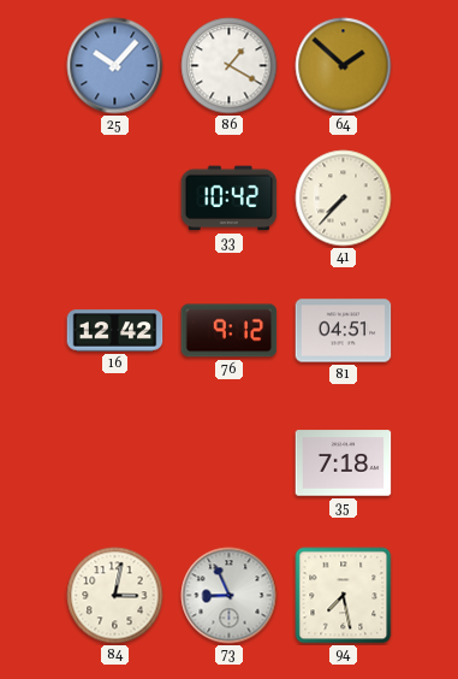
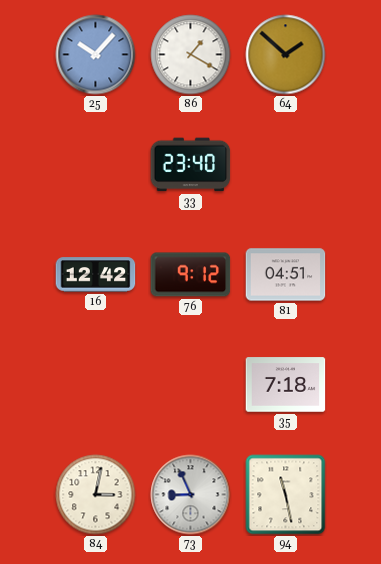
33: 10:42 -> 23:40 (191, 165)
41: 7:37 -> none (344, 199)
94: 7:28 -> 11:28 (286, 495)
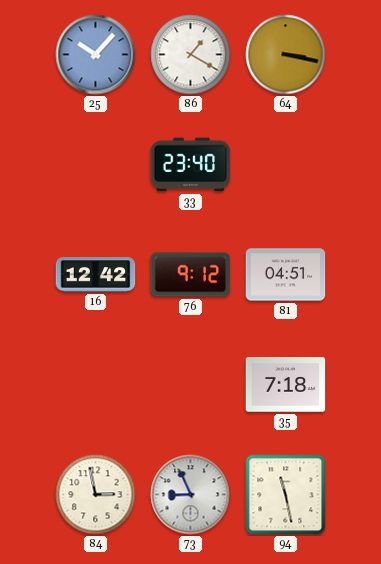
64: 1:52 -> 3:17 (286, 55)
84: 3:02 -> 2:58 (96, 495)
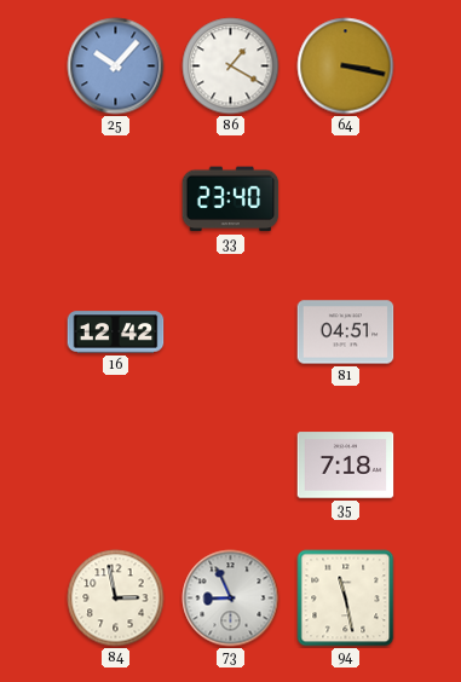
76: 9:12 -> none (191, 275)
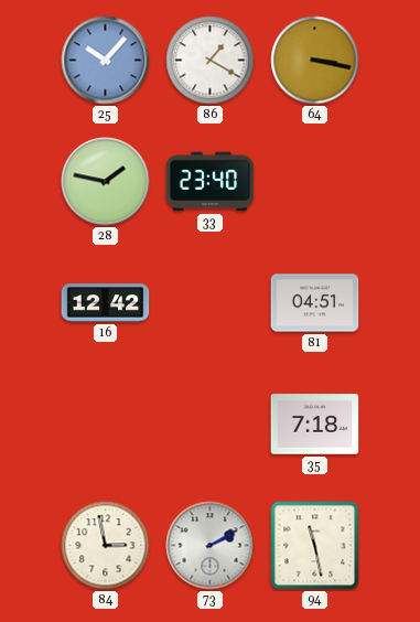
28: none -> 1:47 (106, 182)
73: 8:56 -> 2:10 (211, 546)
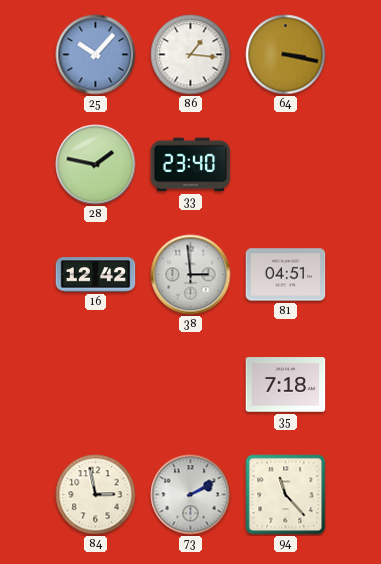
86: 1:20 -> 1:16 (191, 55)
38: none -> 2:59 (191, 275)
94: 11:28 -> 11:23 (286, 495)
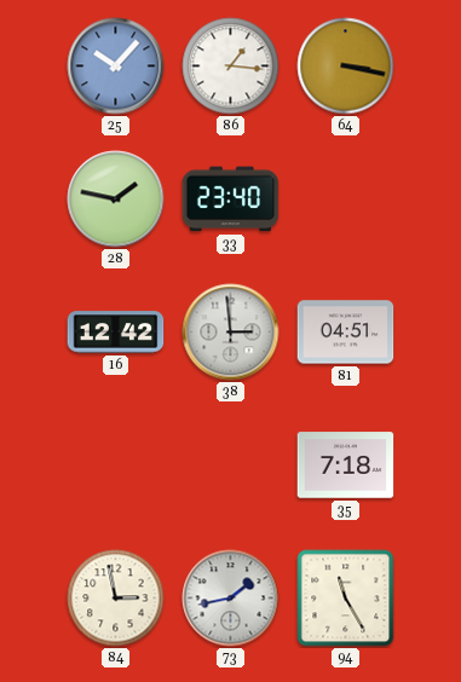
73: 2:10 -> 1:43 (231, 599)
94: 11:23 -> 11:25 (346, 599)
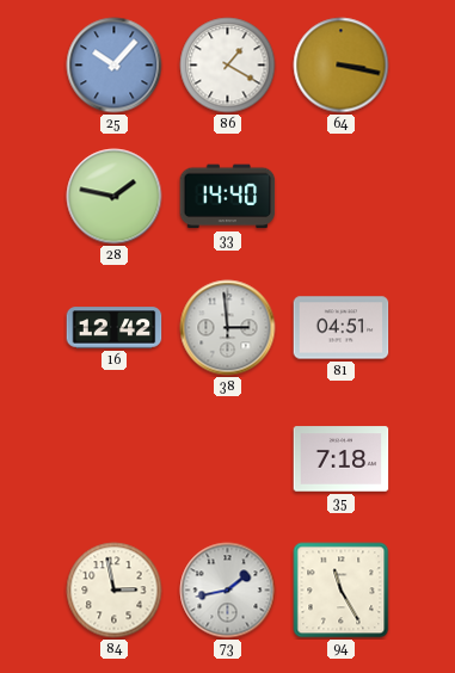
86: 1:16 -> 1:20 (228, 66)
33: 23:40 -> 14:40 (228, 197)
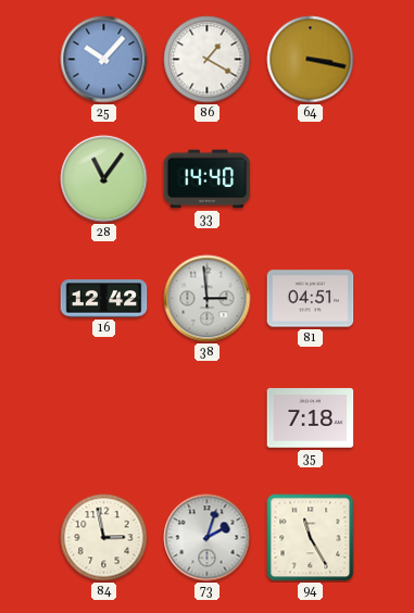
28: 1:47 -> 11:06 (104, 179)
73: 1:43 -> 2:03 (208, 538)
